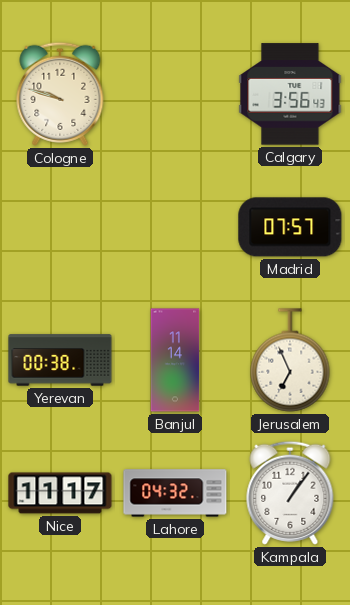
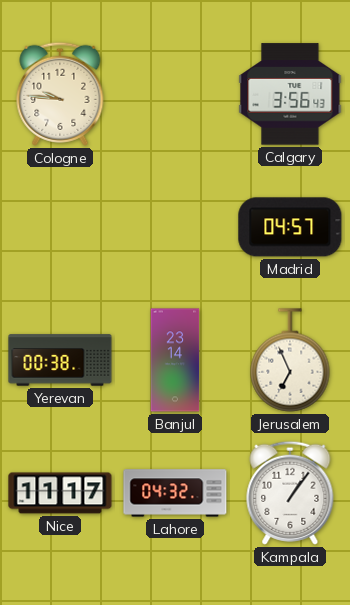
Cologne: 9:48 -> 9:46 (60, 94)
Madrid: 07:57 -> 04:57 (290, 227)
Banjul: 11:14 -> 23:14 (175, 360)
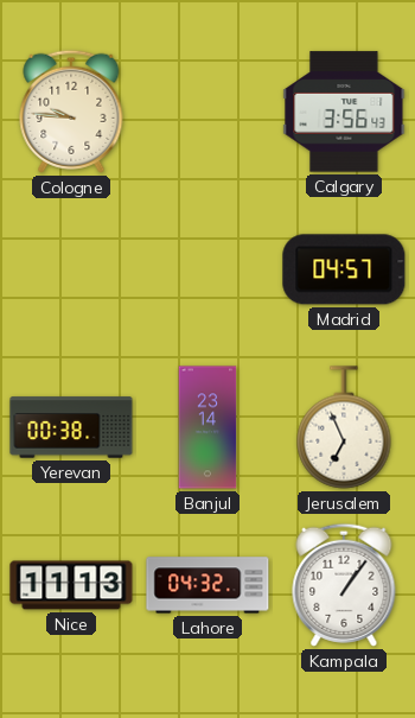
Nice: 11:17 -> 11:13 (71, 585)
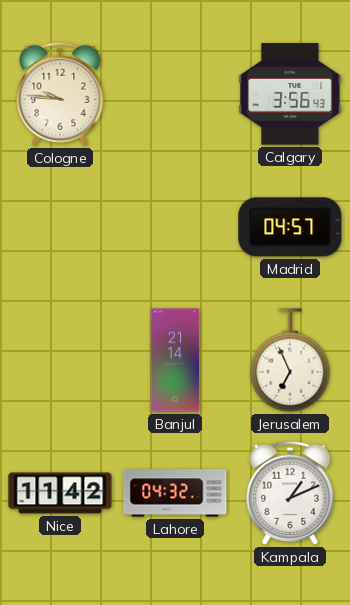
Yerevan: 00:38 -> none (71, 427)
Banjul: 23:14 -> 21:14 (175, 360)
Nice: 11:13 -> 11:42 (60, 493)
Kampala: 1:06 -> 1:11 (290, 493)
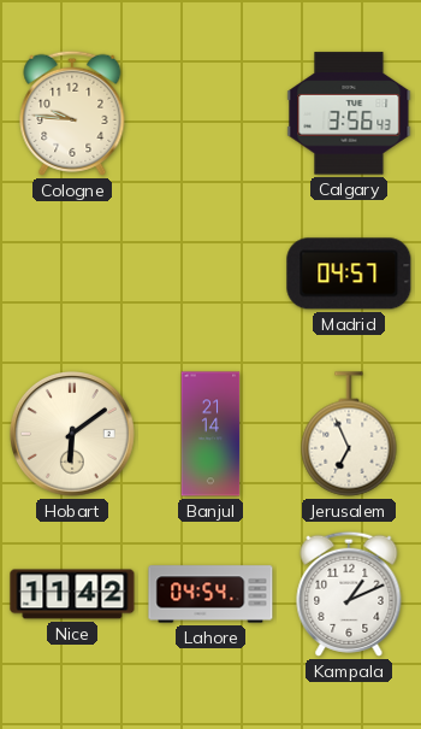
Hobart: none -> 6:09 (73, 435)
Lahore: 04:32 -> 04:54 (210, 594)
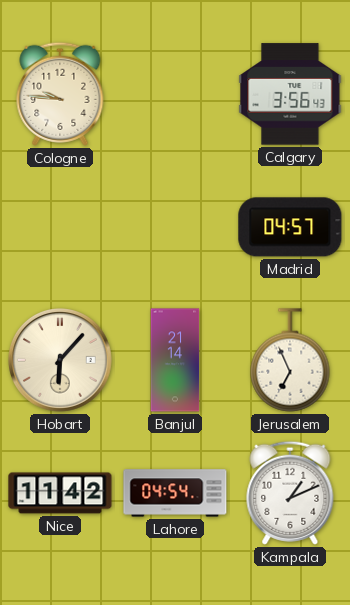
Hobart: 6:09 -> 6:07 (61, 361)
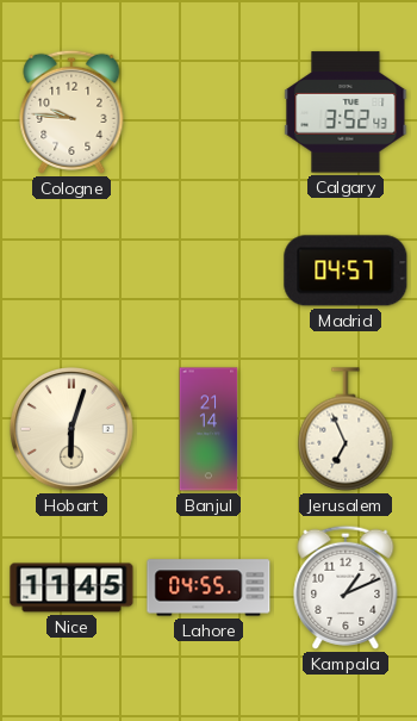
Calgary: 3:56 -> 3:52 (346, 112)
Hobart: 6:07 -> 6:03 (73, 430)
Nice: 11:42 -> 11:45 (71, 588)
Lahore: 04:54 -> 04:55 (208, 588)
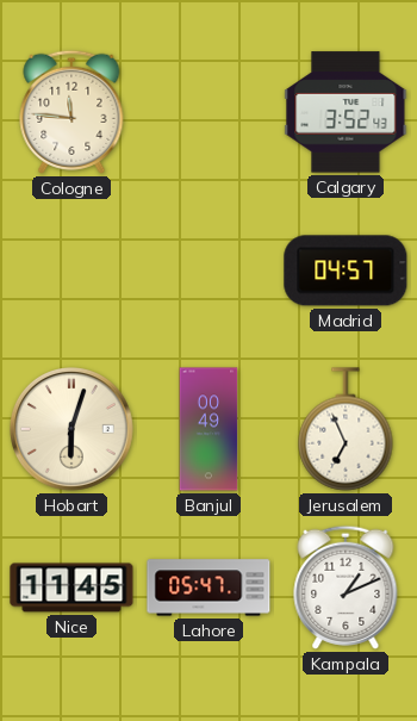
Cologne: 9:46 -> 11:46 (71, 112)
Banjul: 21:14 -> 00:49 (208, 429)
Lahore: 04:55 -> 05:47 (208, 588)
